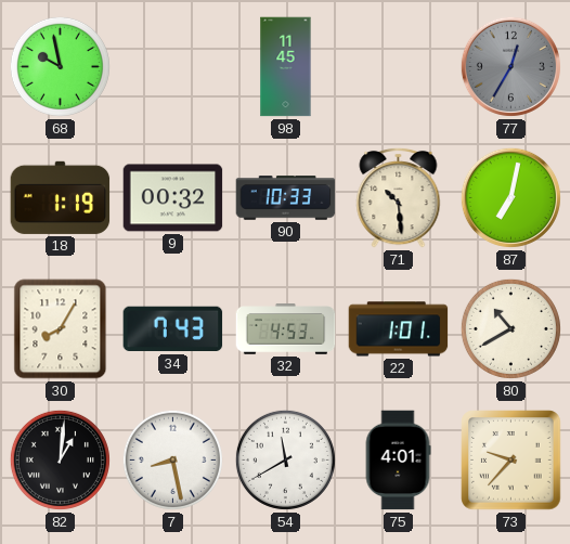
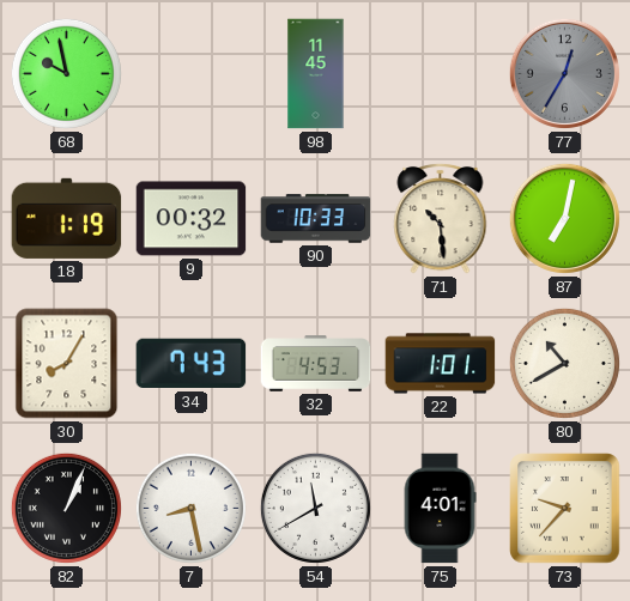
82: 1:01 -> 1:04 (66, 508)
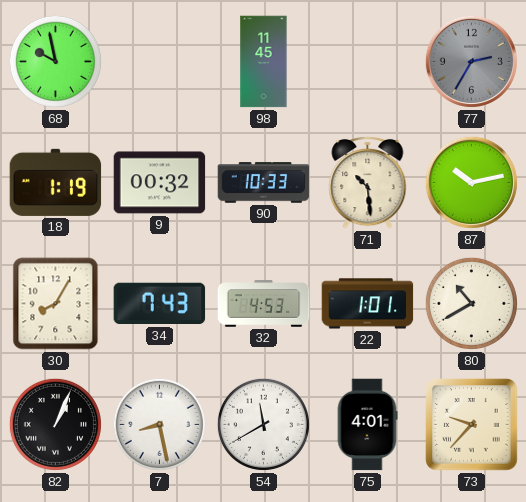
77: 12:35 -> 2:35 (471, 61)
87: 7:02 -> 10:13 (471, 182)
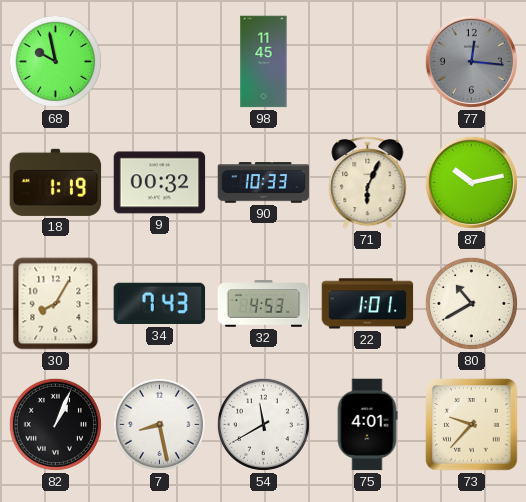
77: 2:35 -> 12:16 (471, 61)
71: 10:29 -> 6:04 (368, 182)
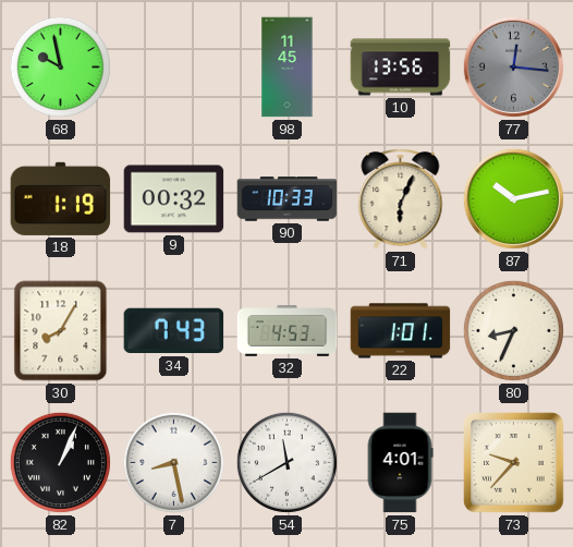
10: none -> 13:56 (401, 68)
80: 10:40 -> 8:34 (513, 330)
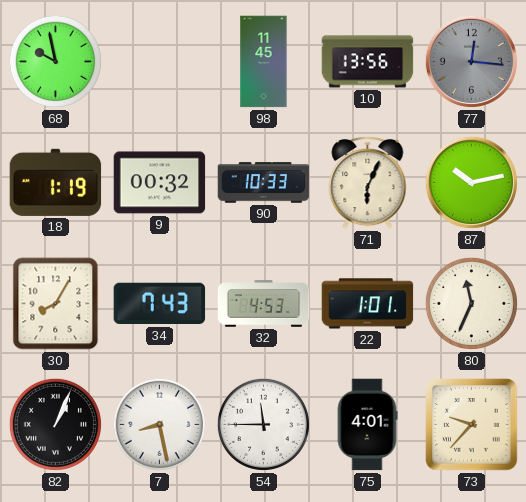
80: 8:34 -> 11:34 (471, 303)
54: 11:40 -> 11:45 (263, 424)
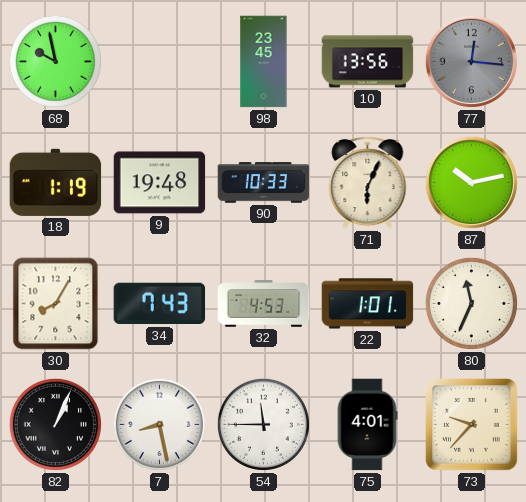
98: 11:45 -> 23:45 (264, 62)
9: 00:32 -> 19:48 (160, 183)
